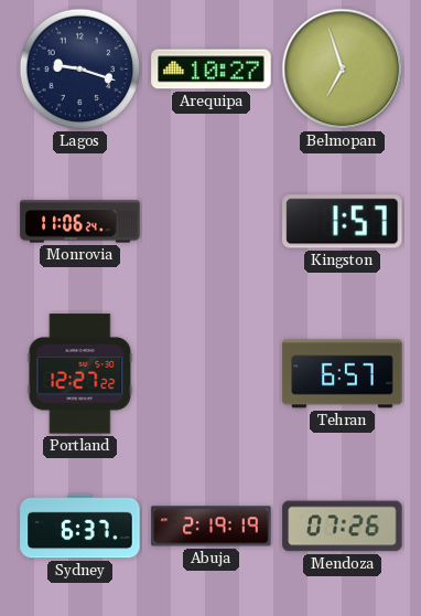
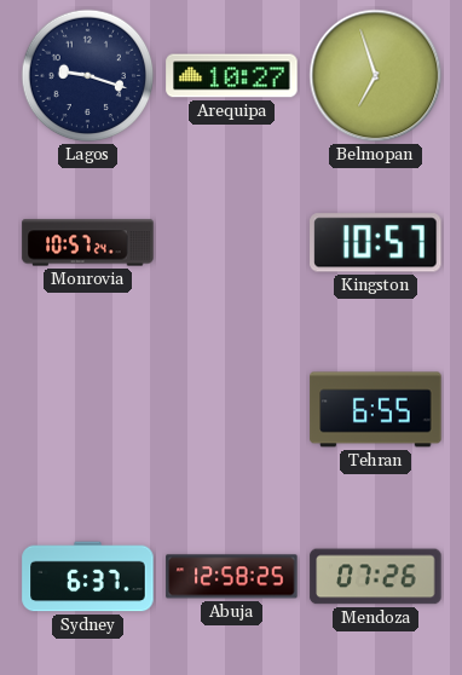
Monrovia: 11:06 -> 10:57 (88, 243)
Kingston: 1:57 -> 10:57 (376, 243)
Portland: 12:27 -> none (80, 374)
Tehran: 6:57 -> 6:55 (376, 410)
Abuja: 2:19 -> 12:58 (232, 577)
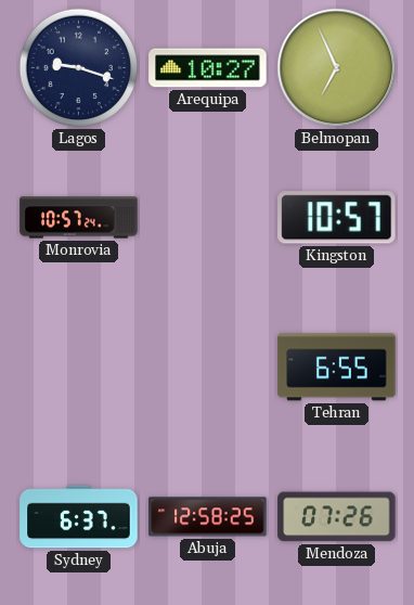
Belmopan: 6:57 -> 6:56 (337, 68)
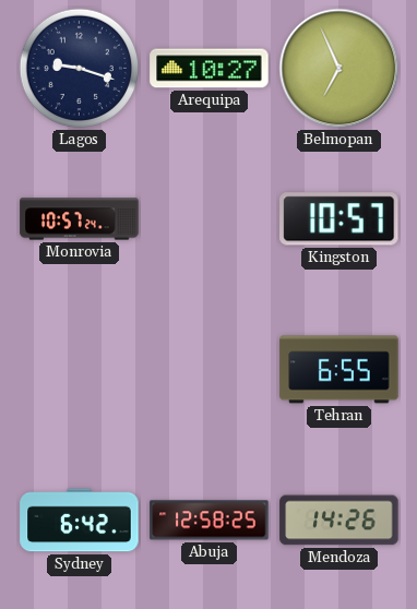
Sydney: 6:37 -> 6:42 (80, 521)
Mendoza: 07:26 -> 14:26 (339, 521)
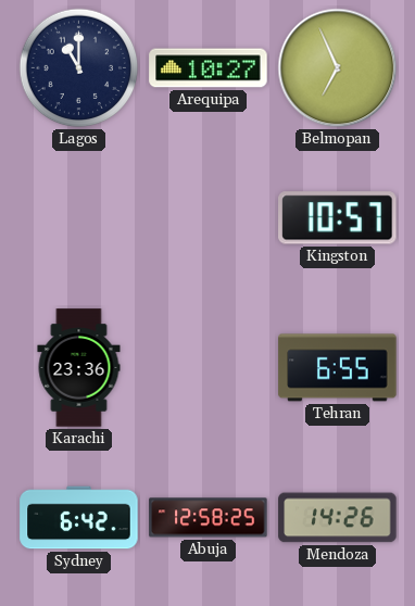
Lagos: 9:18 -> 11:00 (79, 68)
Monrovia: 10:57 -> none (80, 219)
Karachi: none -> 23:36 (79, 368)
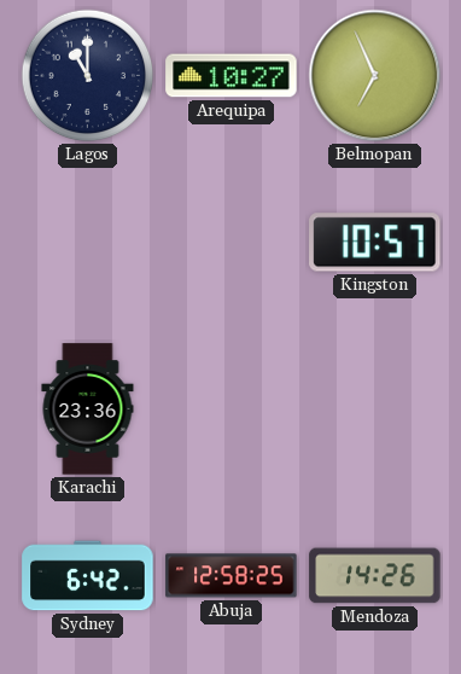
Tehran: 6:55 -> none (338, 368)
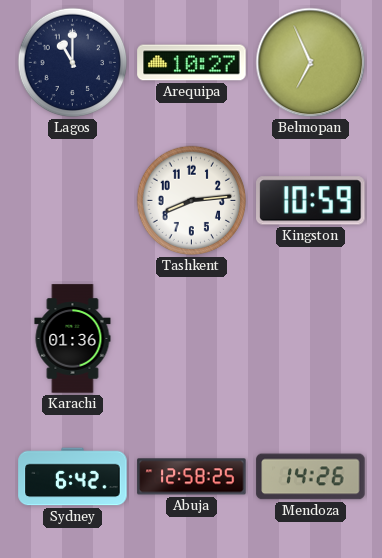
Tashkent: none -> 8:14 (192, 201)
Kingston: 10:57 -> 10:59 (311, 201)
Karachi: 23:36 -> 01:36 (73, 339)
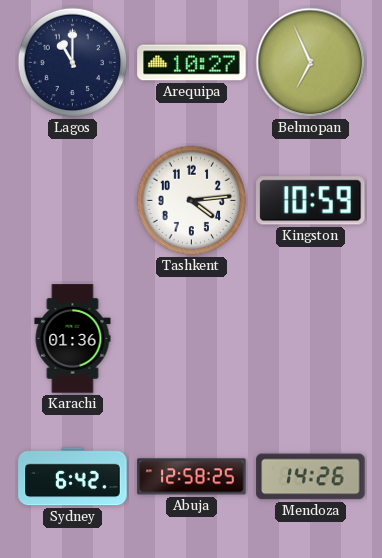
Tashkent: 8:14 -> 4:14 (192, 201)
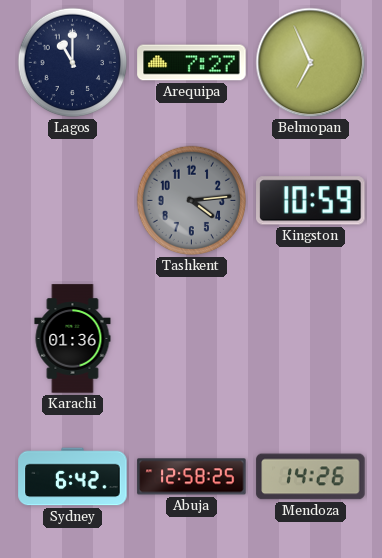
Arequipa: 10:27 -> 7:27 (192, 63)
Tashkent dial: white -> grey (192, 201)
